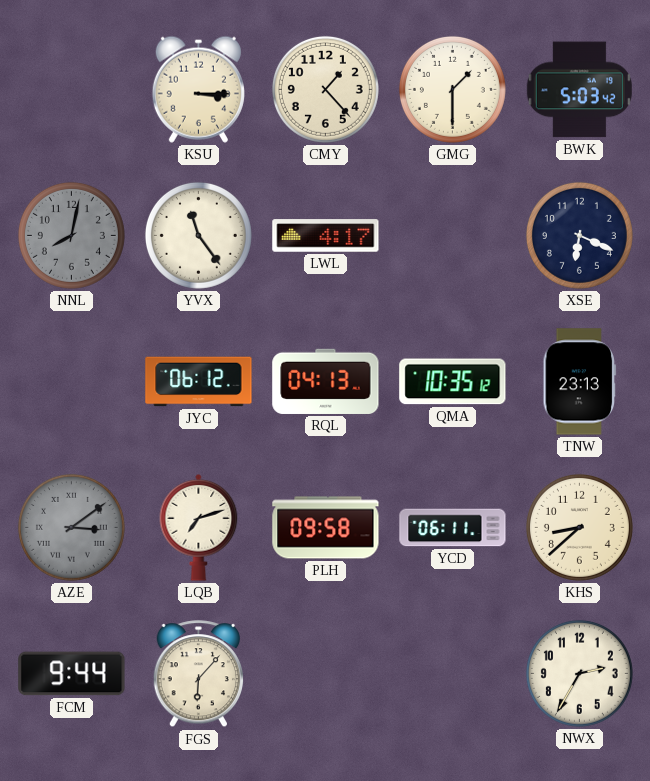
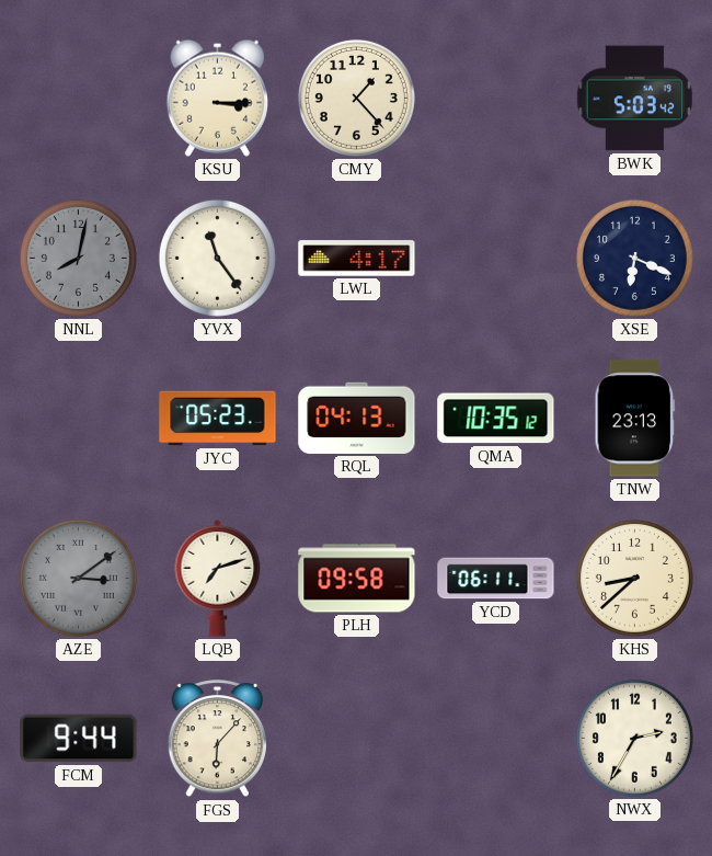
GMG: 1:30 -> none (452, 89)
JYC: 06:12 -> 05:23 (218, 419)
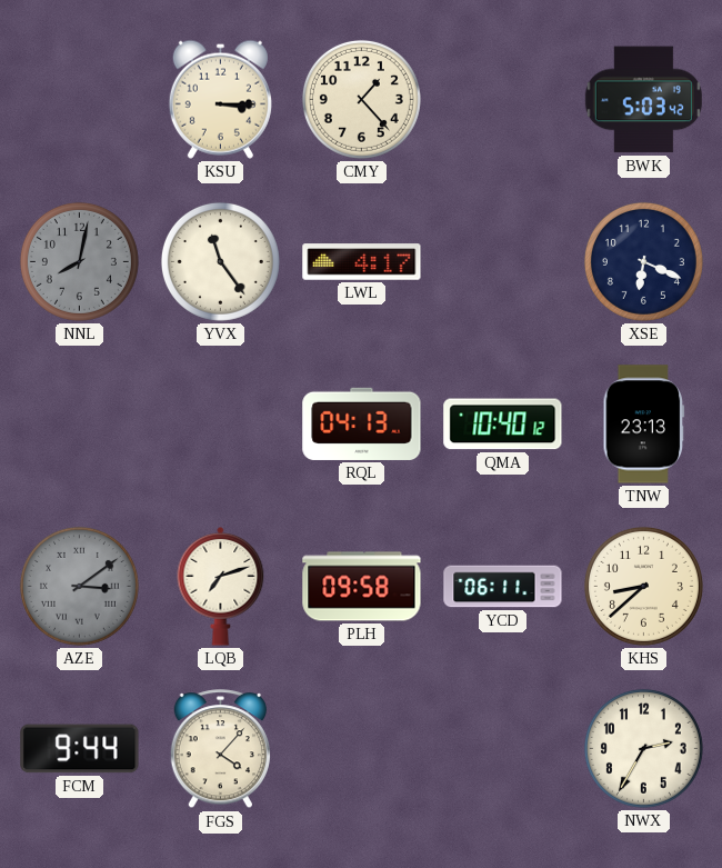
JYC: 05:23 -> none (218, 419)
QMA: 10:35 -> 10:40 (503, 425)
FGS: 6:07 -> 4:07 (220, 749)
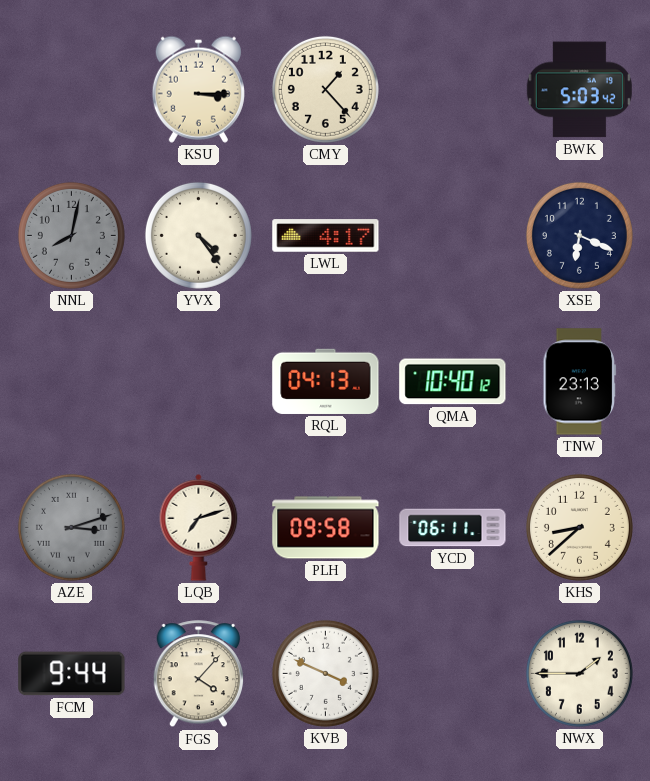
YVX: 11:24 -> 4:24 (198, 235)
AZE: 3:09 -> 3:12 (71, 527)
KVB: none -> 3:49 (325, 673)
NWX: 2:35 -> 1:45 (579, 673)
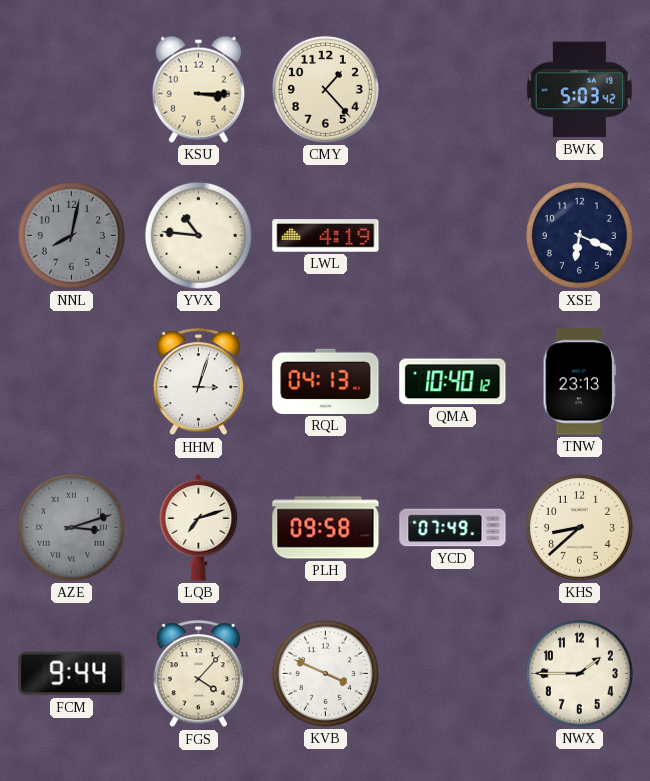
YVX: 4:24 -> 10:46 (198, 235)
LWL: 4:17 -> 4:19 (326, 236)
HHM: none -> 3:03 (198, 382)
YCD: 06:11 -> 07:49 (453, 528)
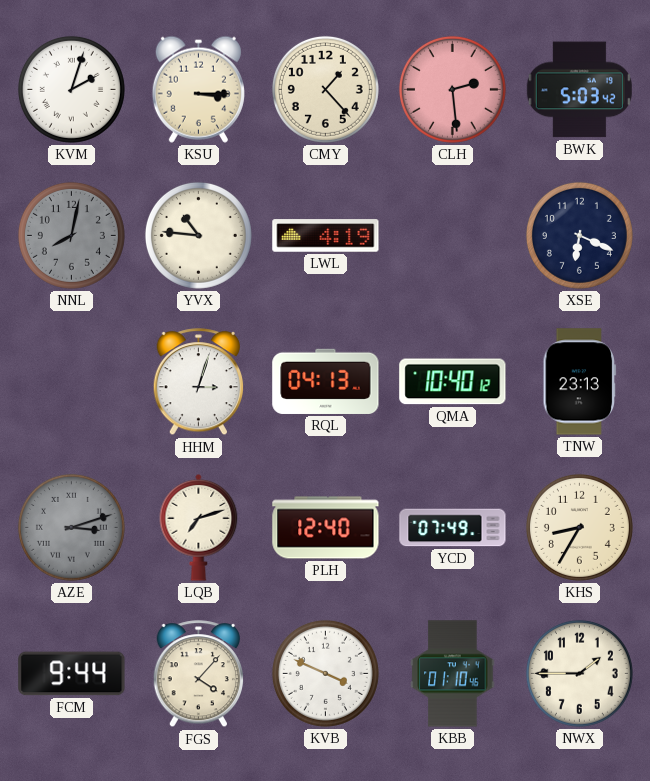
KVM: none -> 2:03 (71, 89)
CLH: none -> 2:29 (452, 89)
PLH: 09:58 -> 12:40 (326, 528)
KHS: 8:38 -> 8:35 (579, 527)
KBB: none -> 01:10 (453, 674)
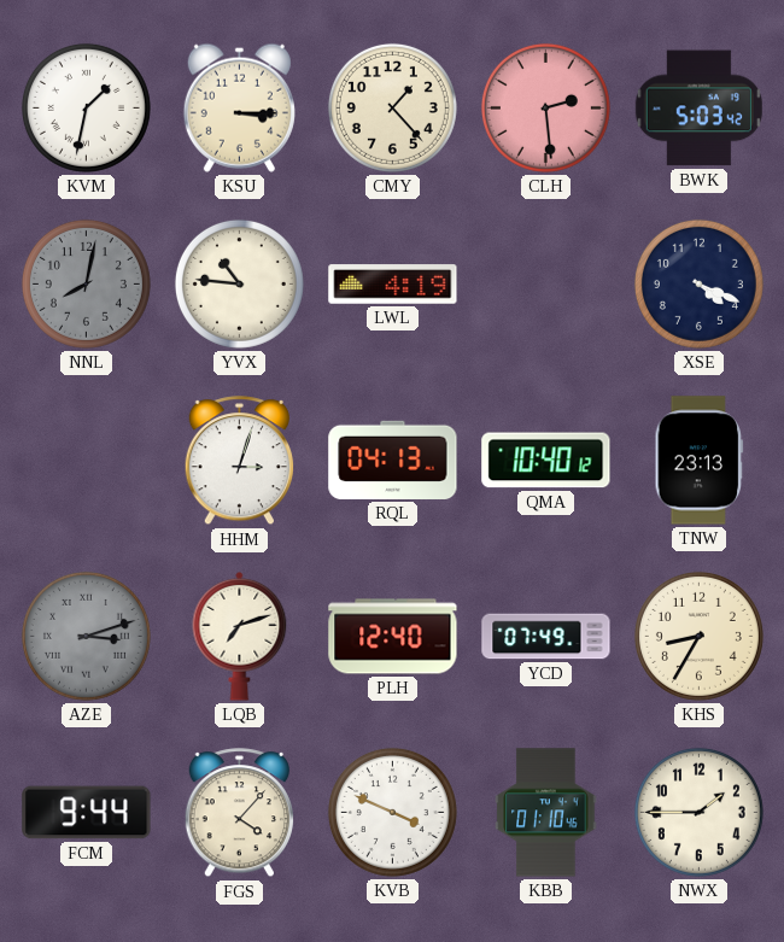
KVM: 2:03 -> 1:32 (86, 107)
XSE: 6:19 -> 4:19 (698, 283)
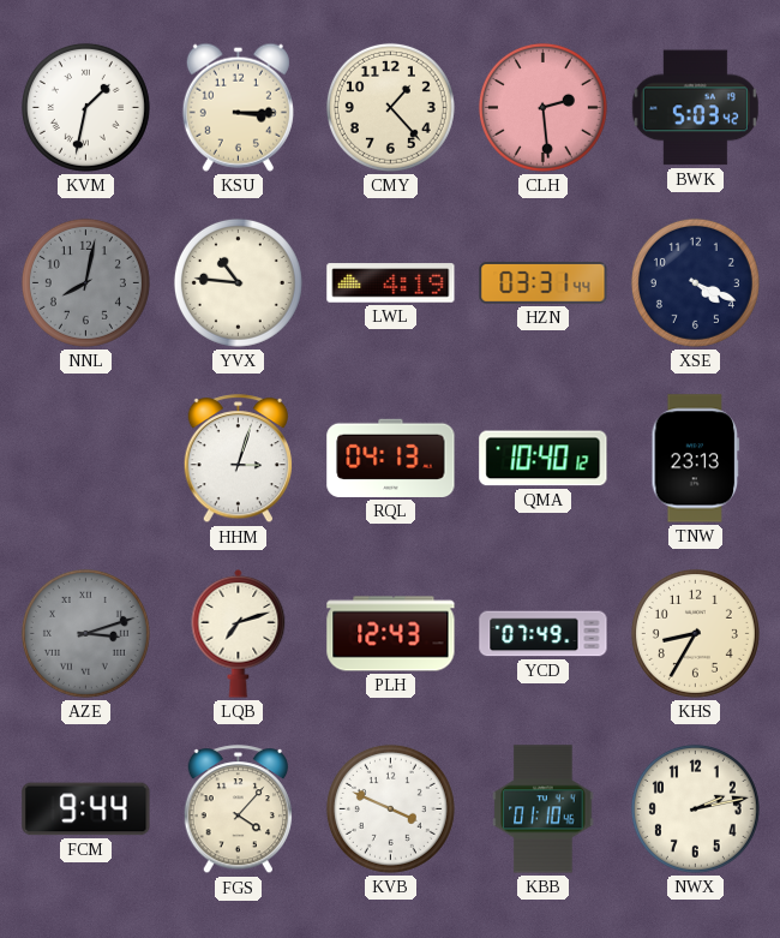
HZN: none -> 03:31 (544, 283)
PLH: 12:40 -> 12:43 (391, 634)
NWX: 1:45 -> 2:13 (695, 808)
